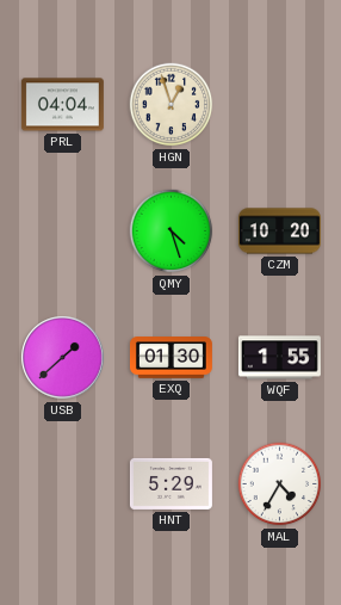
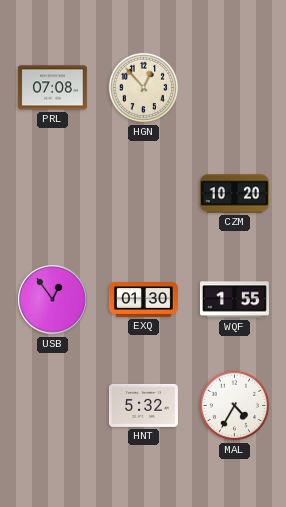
PRL: 04:04 -> 07:08 (52, 88)
HGN: 12:57 -> 12:53 (144, 88)
QMY: 4:27 -> none (172, 231)
USB: 1:38 -> 12:54 (53, 300)
HNT: 5:29 -> 5:32 (143, 405)
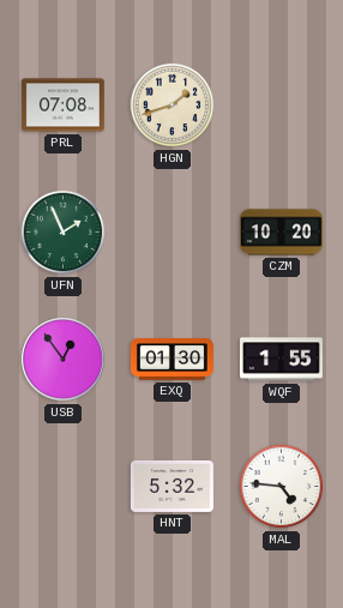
HGN: 12:53 -> 1:42 (173, 106)
UFN: none -> 1:56 (64, 233)
MAL: 4:35 -> 4:46 (282, 487)
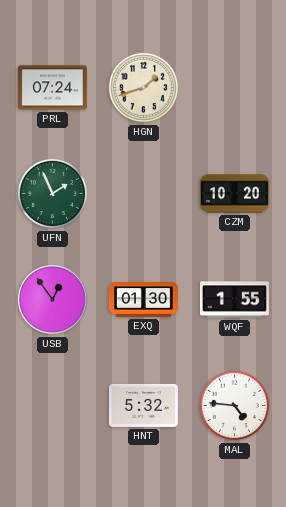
PRL: 07:08 -> 07:24 (52, 88)
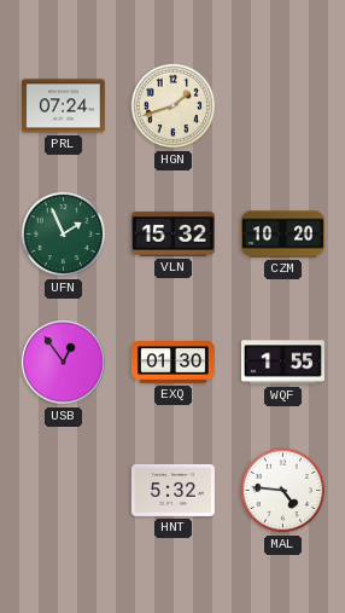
VLN: none -> 15:32 (172, 235)
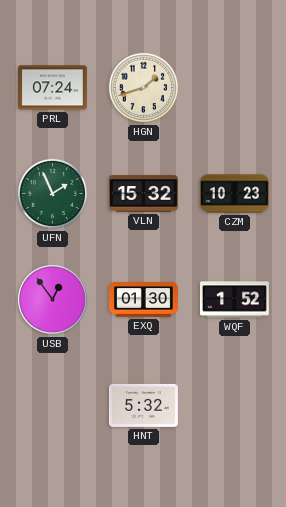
CZM: 10:20 -> 10:23 (234, 194)
WQF: 1:55 -> 1:52 (234, 300)
MAL: 4:46 -> none (283, 491)
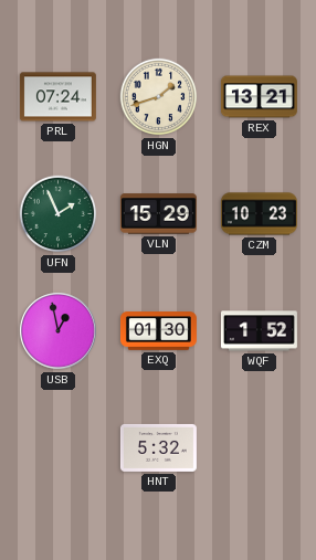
REX: none -> 13:21 (259, 97)
VLN: 15:32 -> 15:29 (158, 214)
USB: 12:54 -> 12:58 (59, 331)
